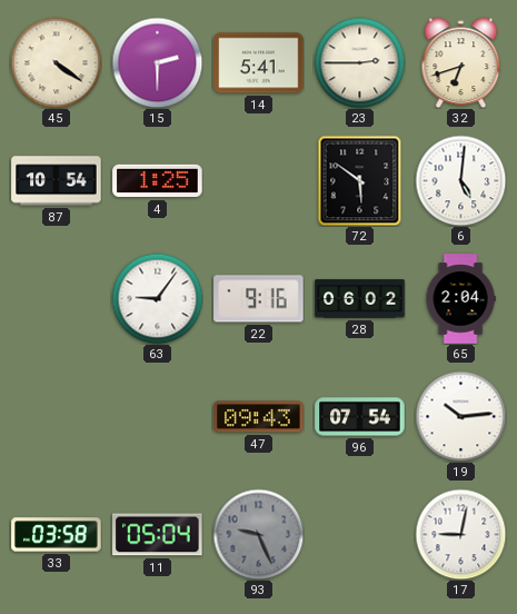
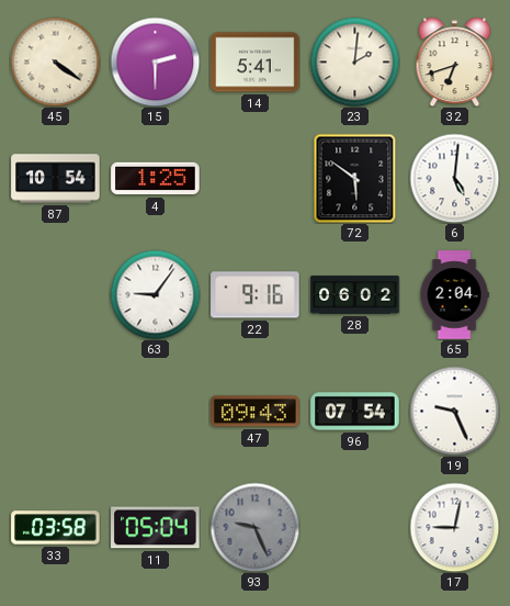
23: 2:45 -> 2:01 (354, 61)
19: 10:14 -> 9:26 (454, 411)
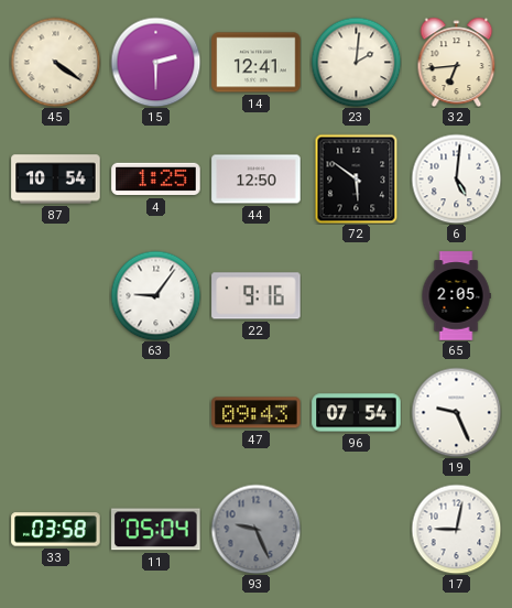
14: 5:41 -> 12:41 (257, 63)
32: 6:42 -> 6:44 (457, 62)
44: none -> 12:50 (257, 180)
28: 06:02 -> none (355, 295)
65: 2:04 -> 2:05 (456, 296)
